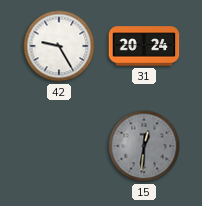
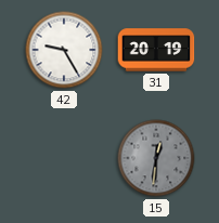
31: 20:24 -> 20:19 (156, 50)
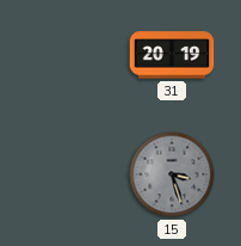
42: 9:25 -> none (64, 50)
15: 12:31 -> 3:27 (172, 174)
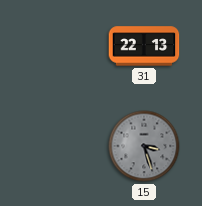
31: 20:19 -> 22:13 (144, 46)
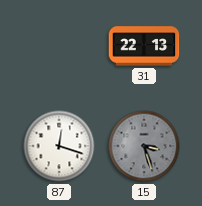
87: none -> 12:18 (59, 146)
